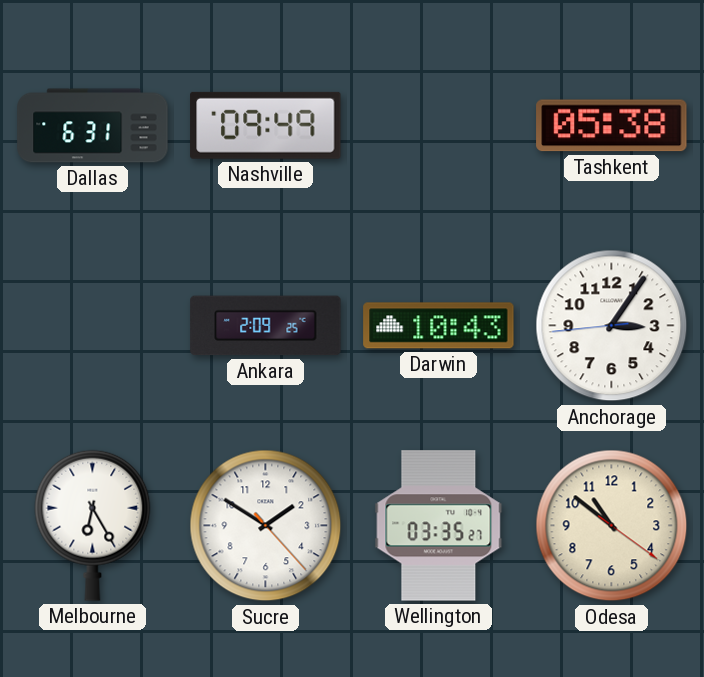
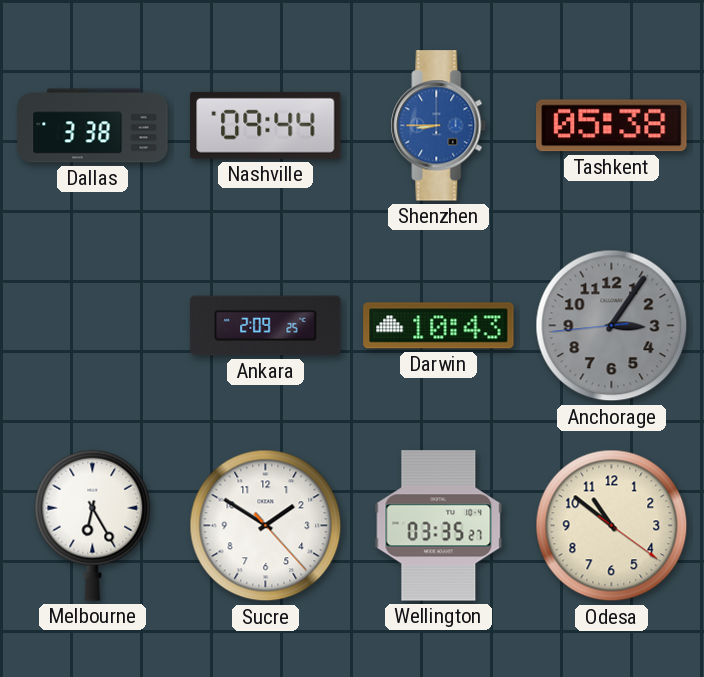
Dallas: 6:31 -> 3:38 (93, 126)
Nashville: 09:49 -> 09:44 (266, 125)
Shenzhen: none -> 8:45 (439, 126)
Anchorage dial: white -> grey (612, 326)
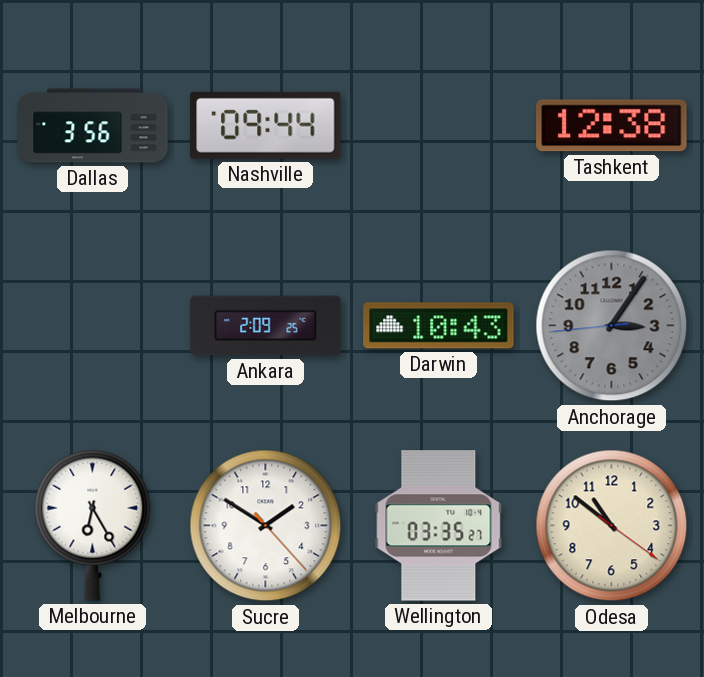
Dallas: 3:38 -> 3:56 (93, 126)
Shenzhen: 8:45 -> none (439, 126)
Tashkent: 05:38 -> 12:38 (612, 126)
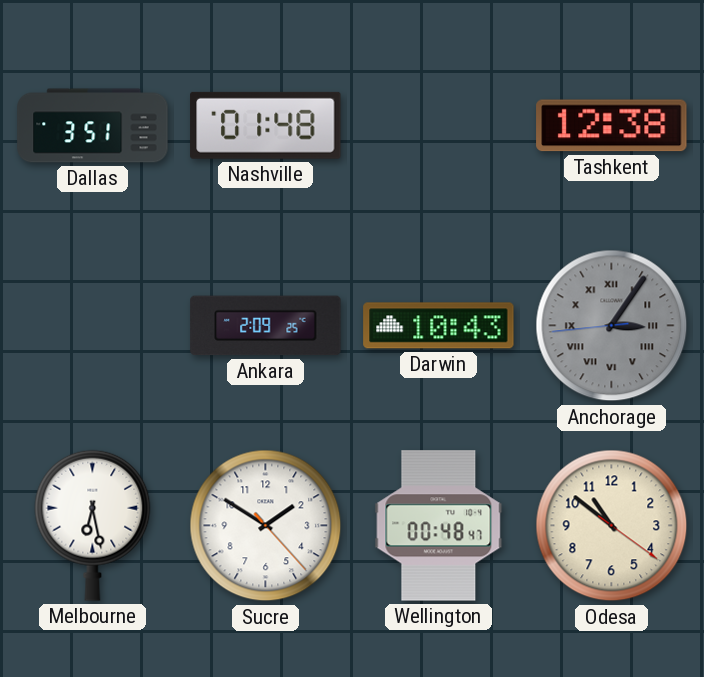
Dallas: 3:56 -> 3:51 (93, 126)
Nashville: 09:44 -> 01:48 (266, 125)
Anchorage numerals: Arabic -> Roman (612, 326)
Melbourne: 6:25 -> 6:28 (93, 525)
Wellington: 03:35 -> 00:48 (439, 526)
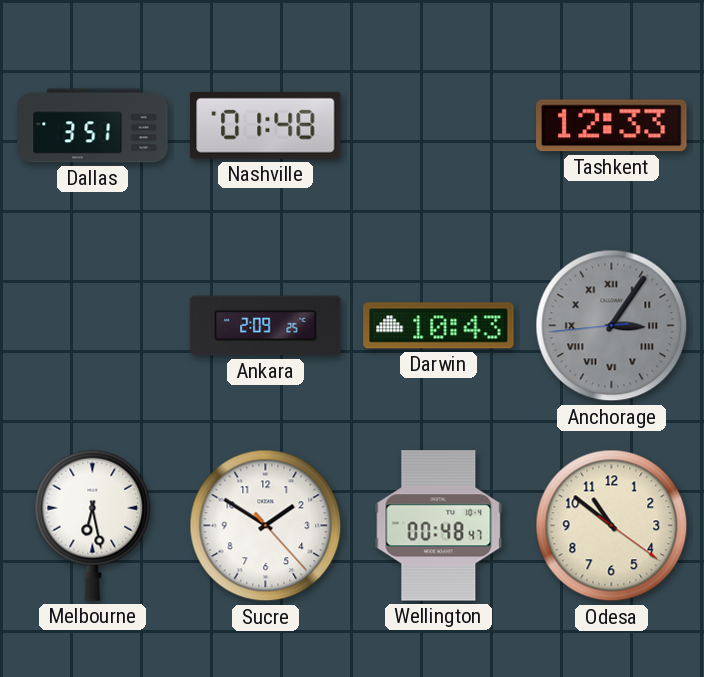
Tashkent: 12:38 -> 12:33 (612, 126)
